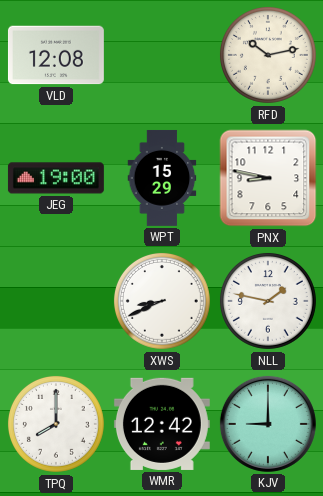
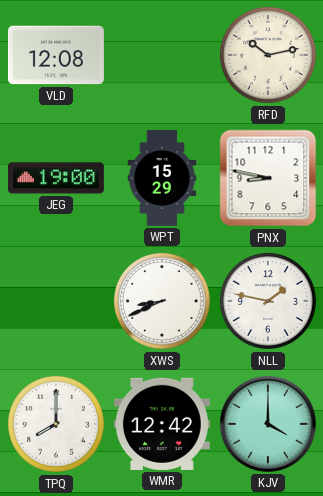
KJV: 9:00 -> 4:00 (268, 424)
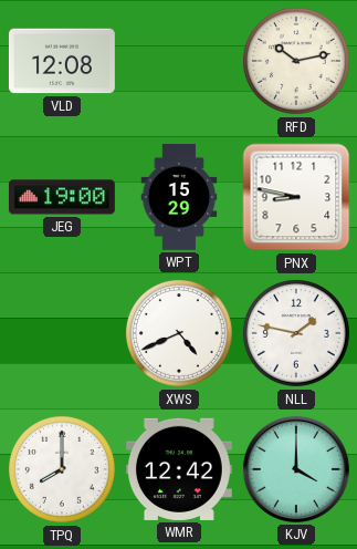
XWS: 8:41 -> 4:41 (179, 333)
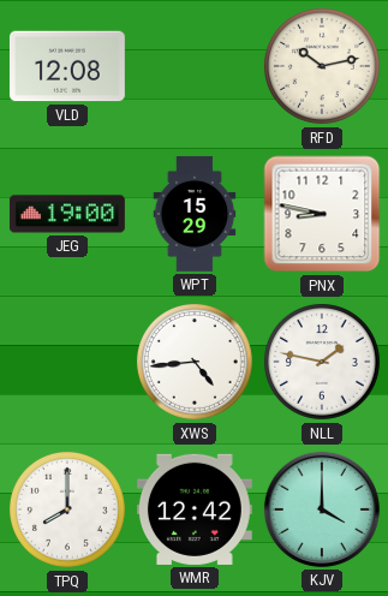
XWS: 4:41 -> 4:44 (195, 362)
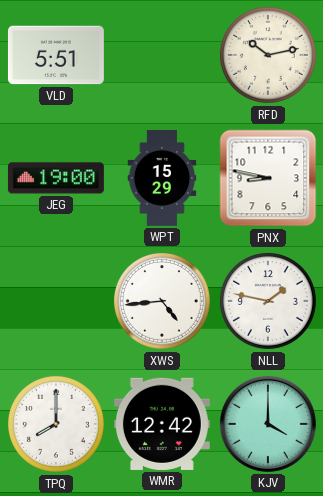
VLD: 12:08 -> 5:51 (56, 55)
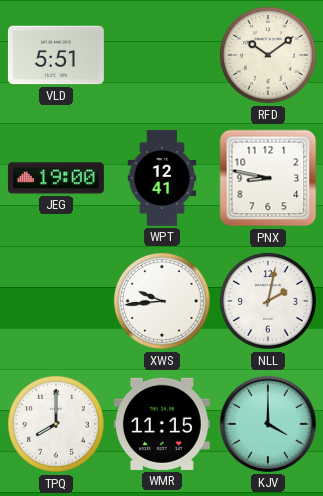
RFD: 10:13 -> 10:09 (268, 55)
WPT: 15:29 -> 12:41 (162, 178)
XWS: 4:44 -> 9:44 (162, 301)
NLL: 1:47 -> 2:02 (268, 301)
WMR: 12:42 -> 11:15 (162, 424)
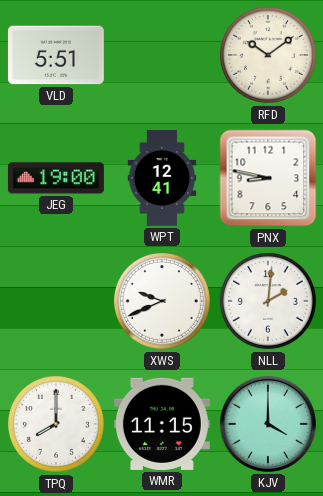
XWS: 9:44 -> 9:41 (162, 301)
NLL: 2:02 -> 2:01 (268, 301)
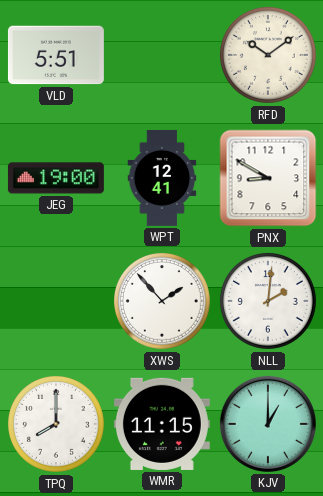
PNX: 8:47 -> 8:50 (268, 178)
XWS: 9:41 -> 1:53 (162, 301)
KJV: 4:00 -> 1:00 (268, 424)
